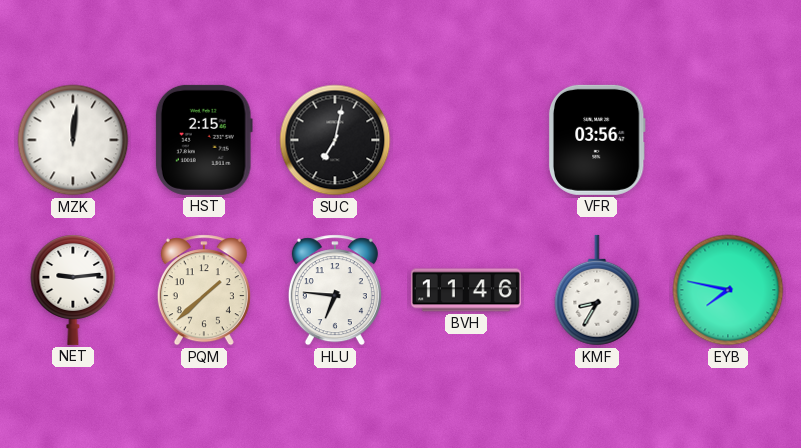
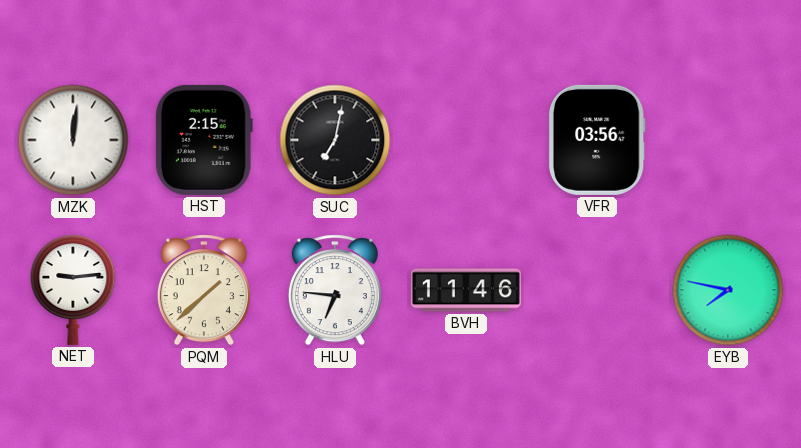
KMF: 8:35 -> none (597, 290)
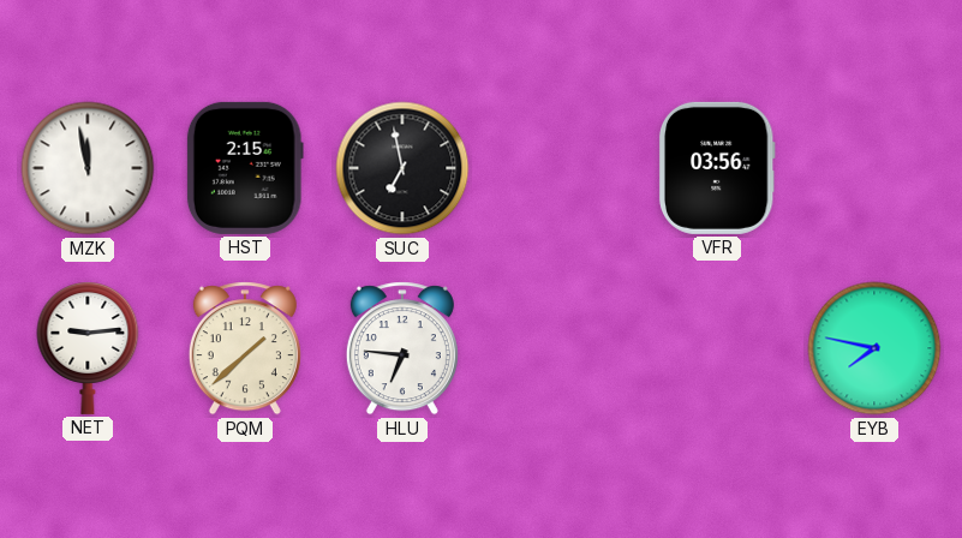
MZK: 12:01 -> 11:58 (88, 168)
SUC: 7:02 -> 6:58 (402, 168)
BVH: 11:46 -> none (466, 290)
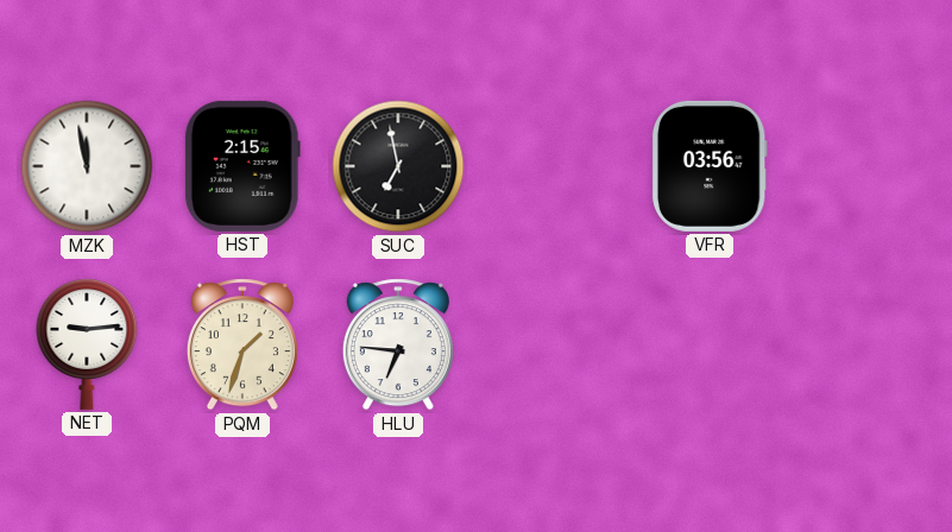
PQM: 1:38 -> 1:33 (242, 344)
EYB: 7:47 -> none (874, 348)
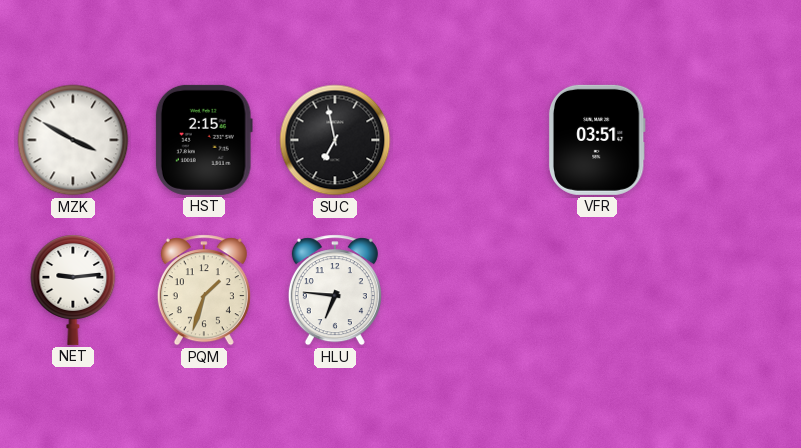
MZK: 11:58 -> 3:50 (73, 140)
VFR: 03:56 -> 03:51 (597, 140)
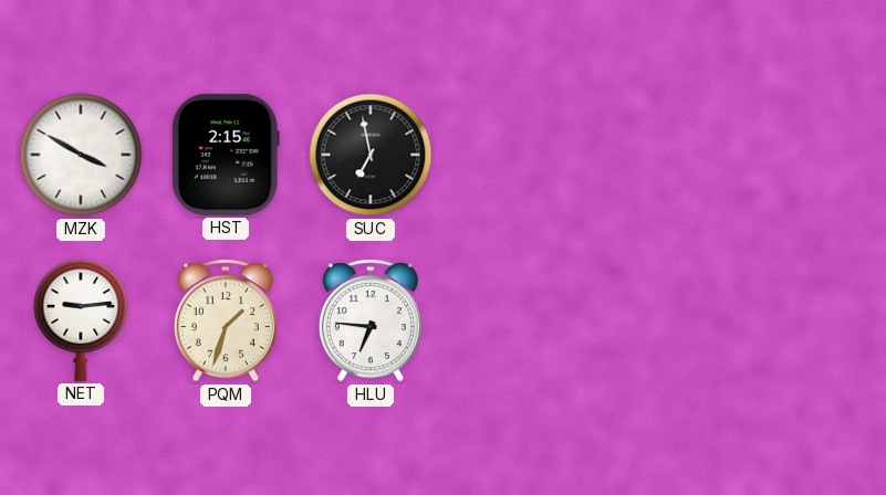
VFR: 03:51 -> none (597, 140)
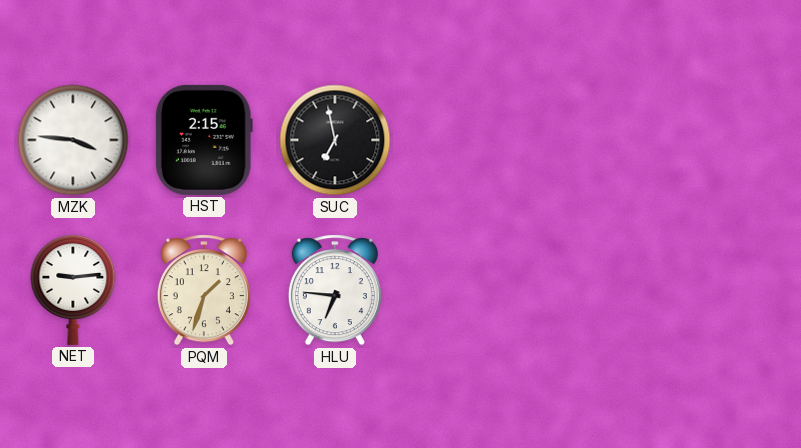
MZK: 3:50 -> 3:46 (73, 140)
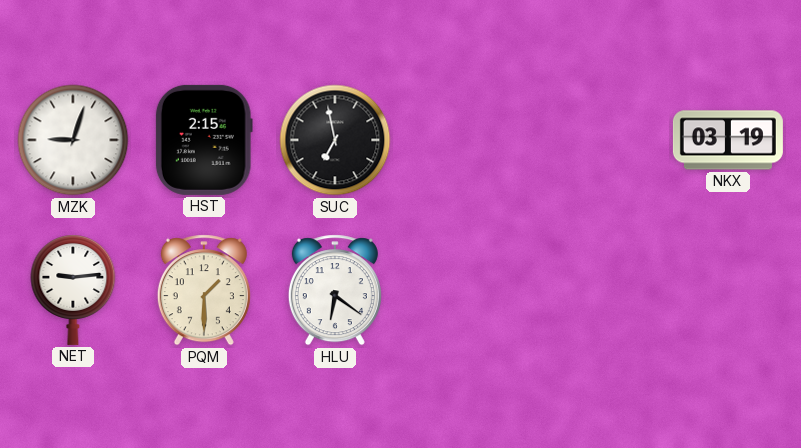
MZK: 3:46 -> 9:03 (73, 140)
NKX: none -> 03:19 (728, 140)
PQM: 1:33 -> 1:30 (204, 290)
HLU: 6:46 -> 6:21 (335, 290)
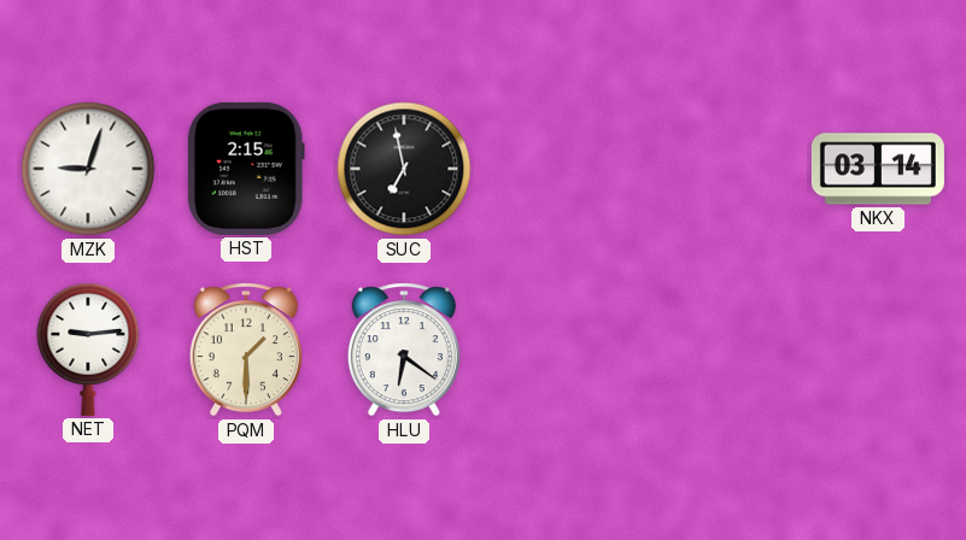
NKX: 03:19 -> 03:14 (878, 169)
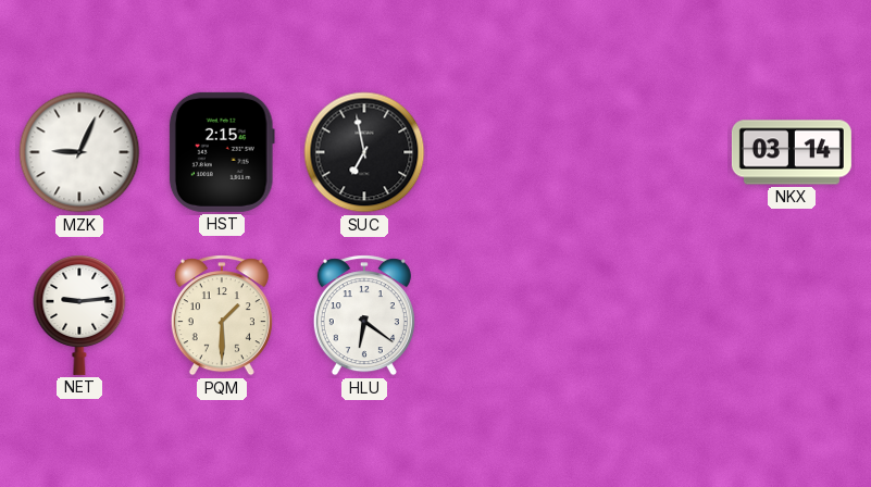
MZK: 9:03 -> 9:04 (79, 152)
